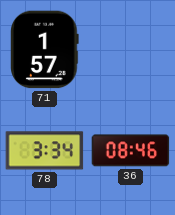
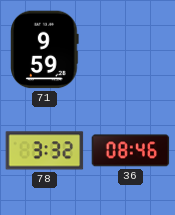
71: 1:57 -> 9:59 (45, 50)
78: 3:34 -> 3:32 (45, 151)
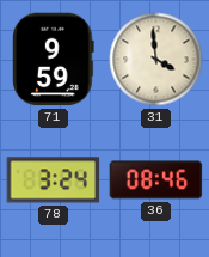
31: none -> 3:59 (156, 60)
78: 3:32 -> 3:24 (54, 180)
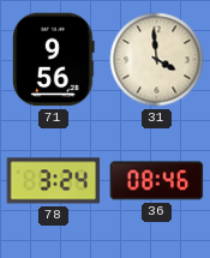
71: 9:59 -> 9:56 (54, 60)
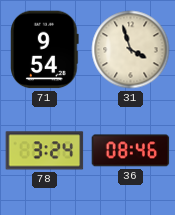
71: 9:56 -> 9:54 (45, 50)
31: 3:59 -> 3:57 (131, 50)
